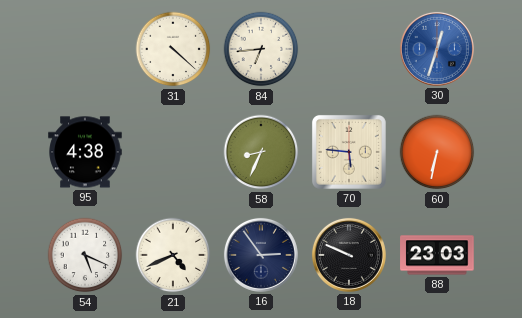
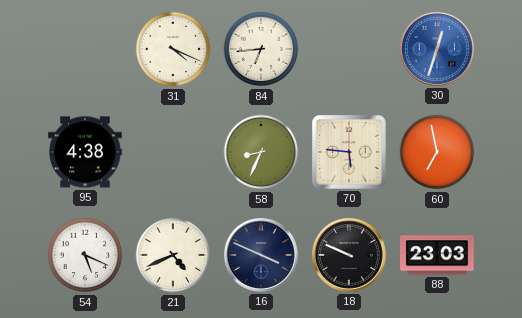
31: 4:22 -> 4:19 (173, 49)
60: 6:32 -> 6:58 (437, 152)
16: 2:54 -> 3:49 (261, 255)
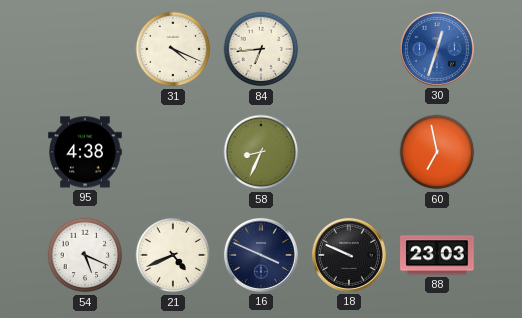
70: 5:46 -> none (349, 152)
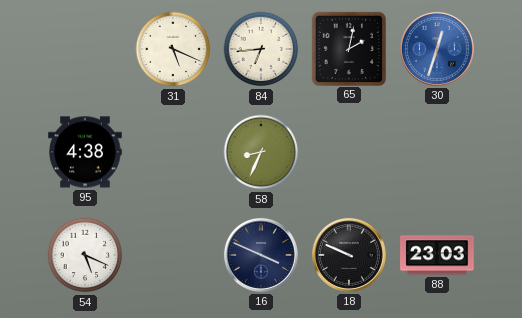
31: 4:19 -> 5:19 (173, 49)
65: none -> 2:02 (348, 48)
60: 6:58 -> none (437, 152)
21: 4:41 -> none (173, 255)
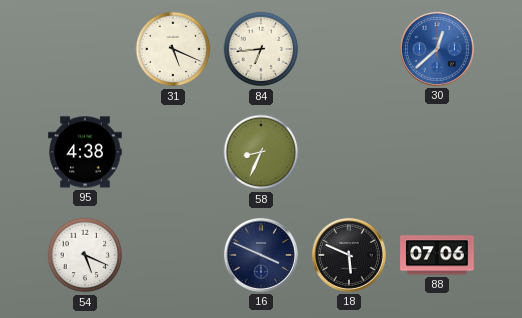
65: 2:02 -> none (348, 48)
30: 12:33 -> 12:38 (437, 49)
18: 9:49 -> 5:49 (349, 255)
88: 23:03 -> 07:06 (437, 255)
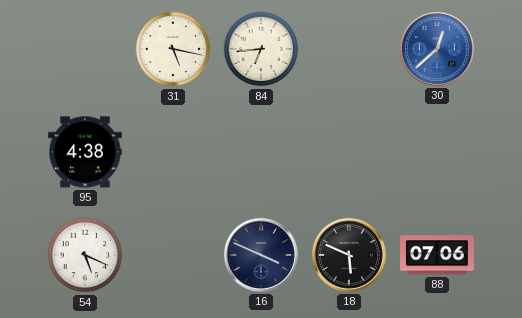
31: 5:19 -> 5:17 (173, 49)
58: 8:34 -> none (261, 152)
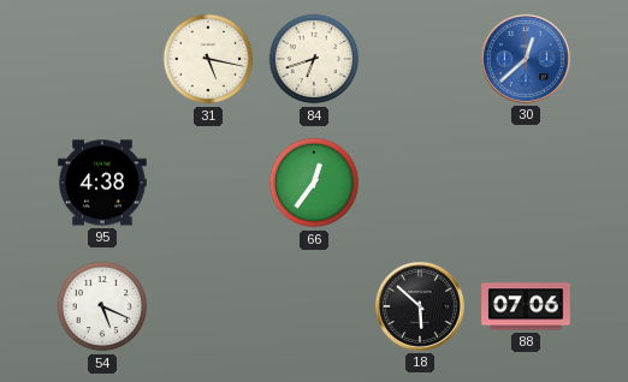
84: 6:44 -> 6:42 (314, 59)
66: none -> 12:36 (314, 183)
16: 3:49 -> none (261, 255)
18: 5:49 -> 5:52 (420, 306)
